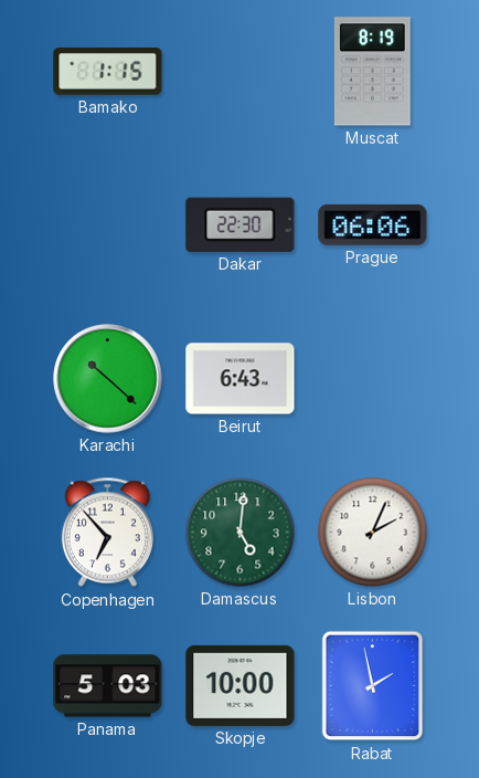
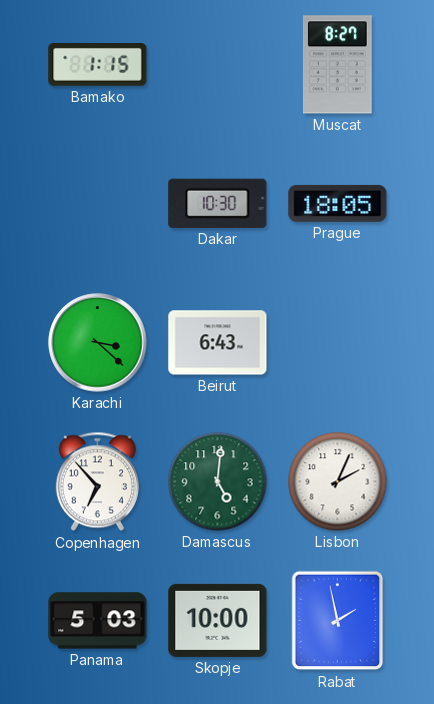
Muscat: 8:19 -> 8:27 (337, 65)
Dakar: 22:30 -> 10:30 (218, 203)
Prague: 06:06 -> 18:05 (338, 203)
Karachi: 10:22 -> 3:22 (98, 343)
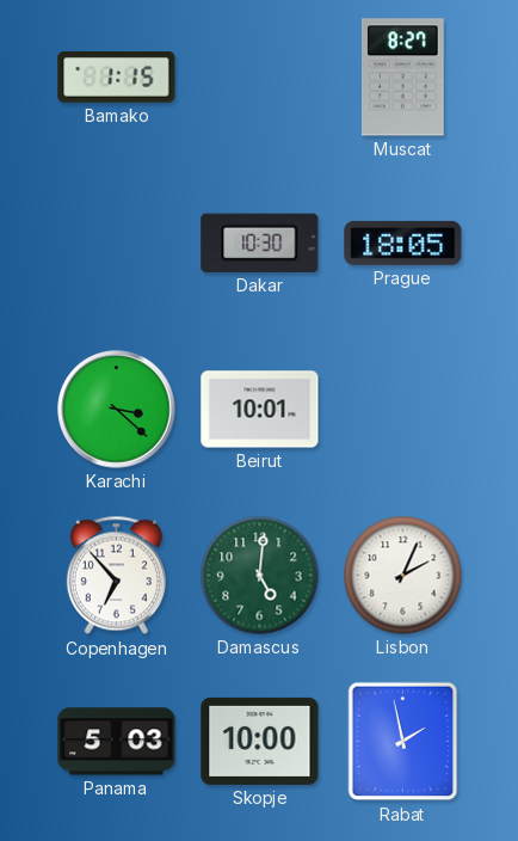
Beirut: 6:43 -> 10:01 (260, 410)
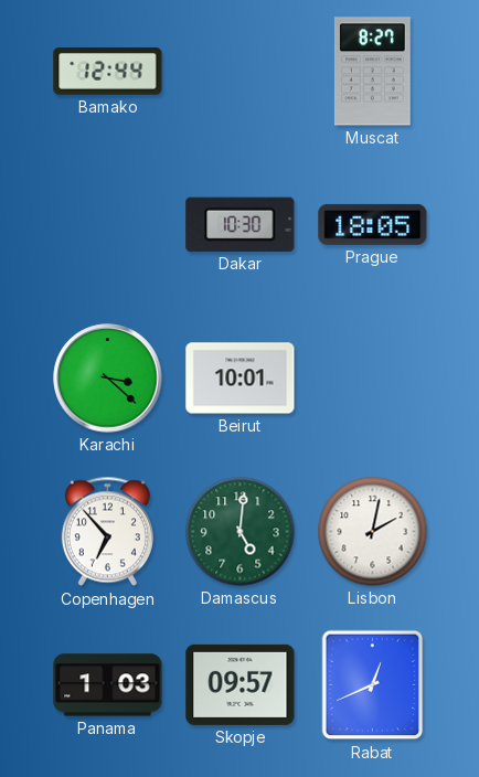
Bamako: 1:15 -> 12:44 (108, 72)
Lisbon: 2:04 -> 2:02 (373, 532)
Panama: 5:03 -> 1:03 (108, 685)
Skopje: 10:00 -> 09:57 (241, 684)
Rabat: 1:58 -> 12:41 (373, 685)
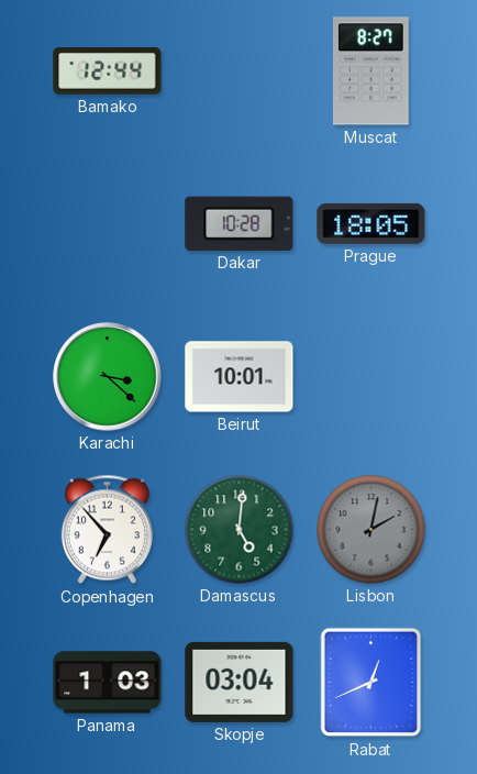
Dakar: 10:30 -> 10:28 (240, 223)
Lisbon dial: white -> grey (371, 530)
Skopje: 09:57 -> 03:04 (240, 682)
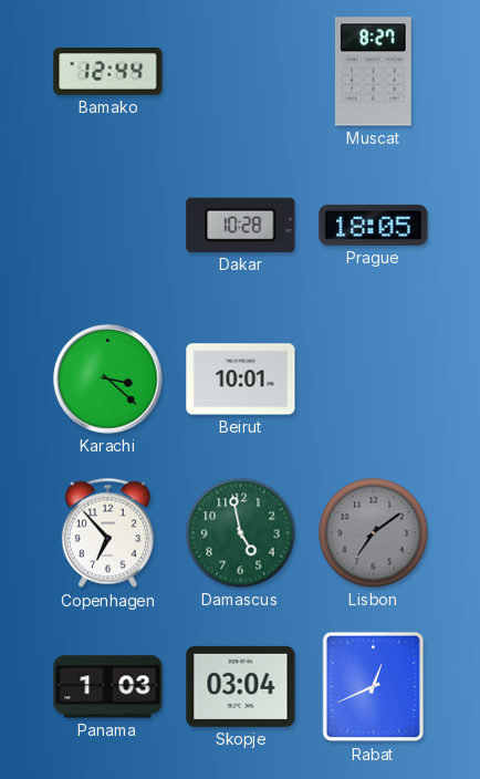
Damascus: 5:01 -> 4:58 (241, 533)
Lisbon: 2:02 -> 7:09 (374, 533)
